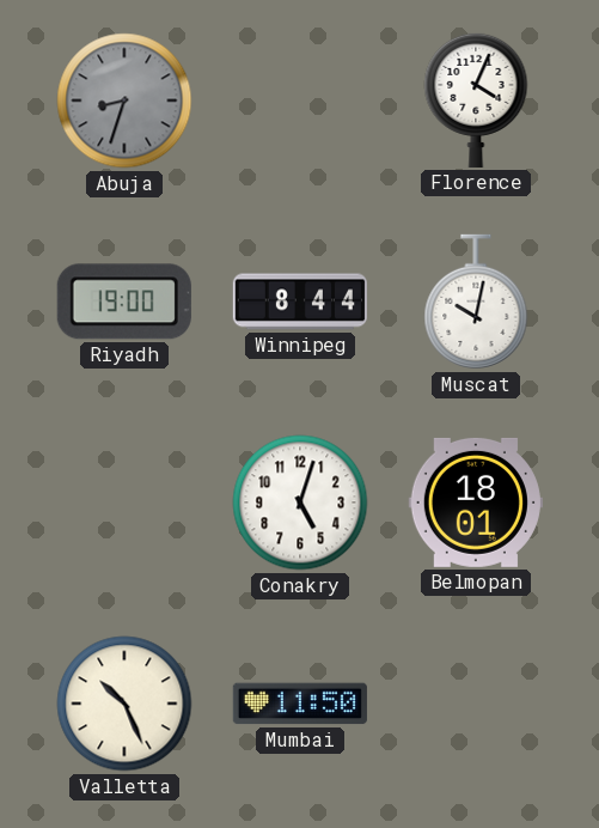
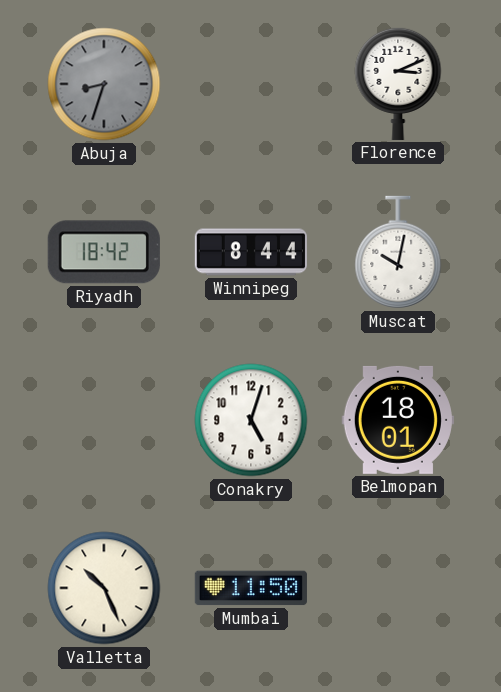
Florence: 4:04 -> 3:11 (398, 83)
Riyadh: 19:00 -> 18:42 (104, 252)
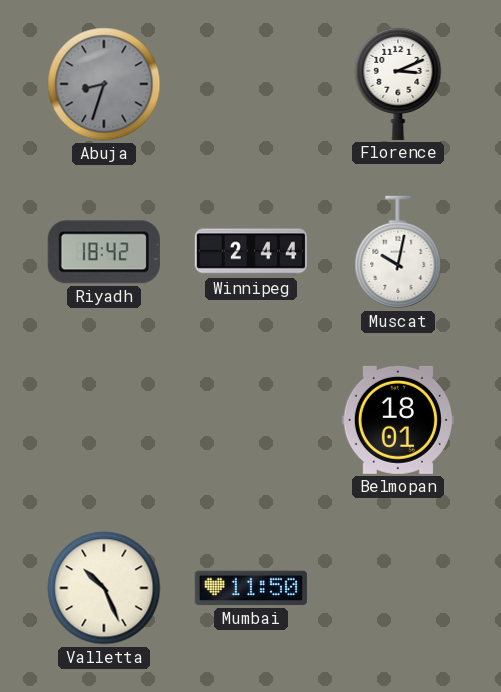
Winnipeg: 8:44 -> 2:44 (251, 252)
Conakry: 5:03 -> none (251, 420)
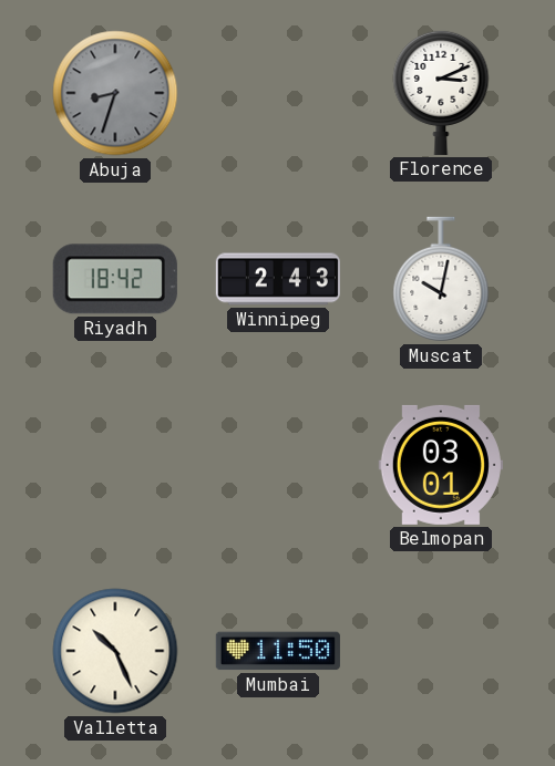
Winnipeg: 2:44 -> 2:43 (278, 279)
Belmopan: 18:01 -> 03:01 (441, 465)
